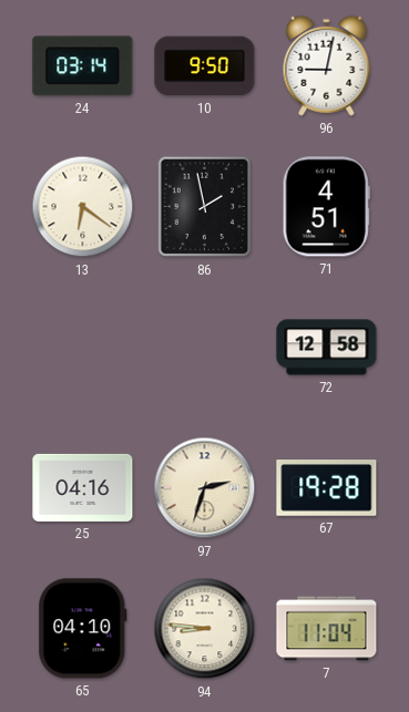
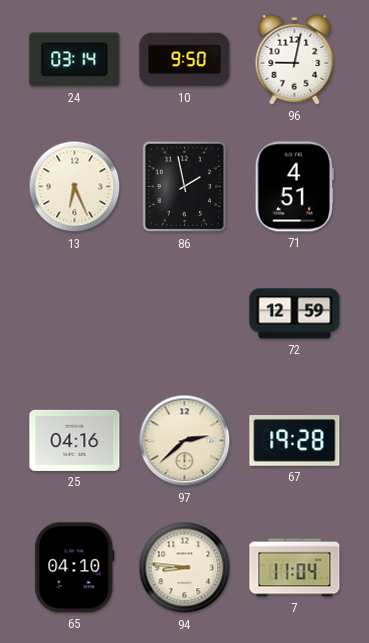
13: 6:21 -> 6:26 (75, 187)
72: 12:58 -> 12:59 (295, 314)
97: 2:33 -> 2:38 (185, 441)
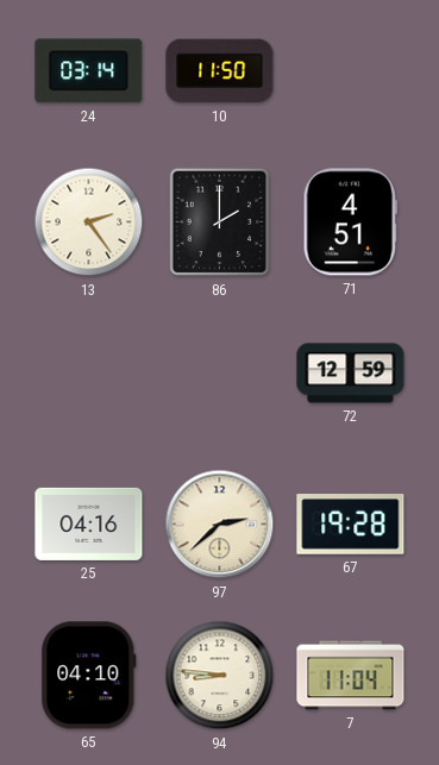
10: 9:50 -> 11:50 (220, 71)
96: 9:02 -> none (295, 59)
13: 6:26 -> 2:24 (89, 222)
86: 1:58 -> 2:00 (220, 222)
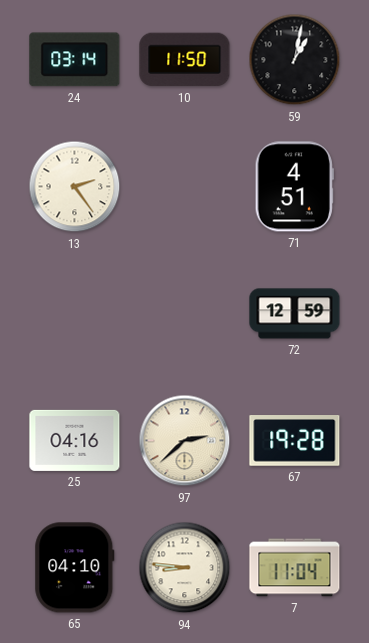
59: none -> 1:02 (295, 60)
86: 2:00 -> none (220, 222)
